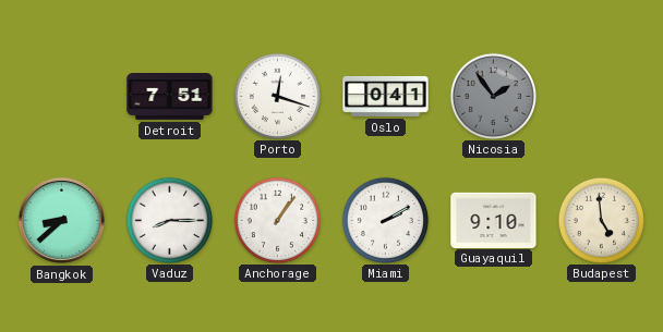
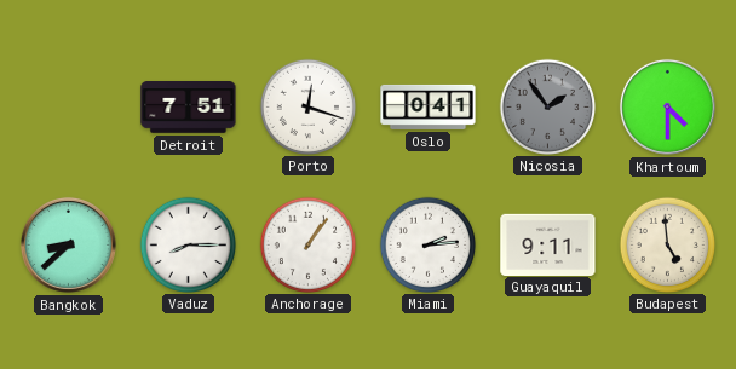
Khartoum: none -> 4:30 (667, 106)
Miami: 2:10 -> 2:14 (427, 244)
Guayaquil: 9:10 -> 9:11 (548, 244)
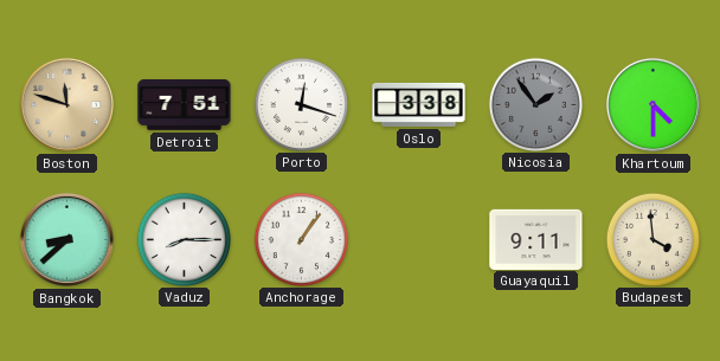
Boston: none -> 11:48 (66, 104)
Oslo: 0:41 -> 3:38 (419, 104)
Miami: 2:14 -> none (427, 244)
Budapest: 4:59 -> 3:59 (652, 239)
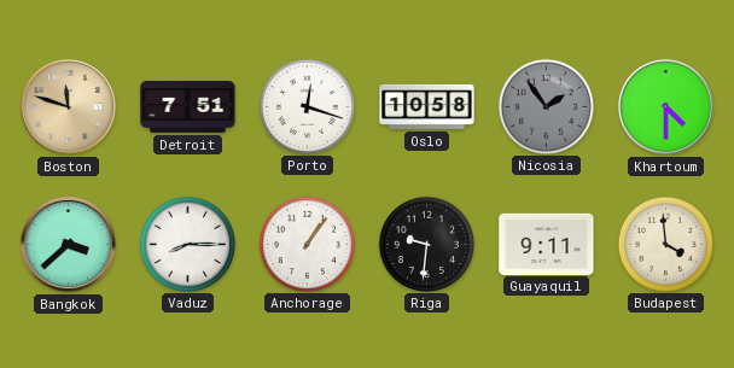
Oslo: 3:38 -> 10:58 (427, 106)
Bangkok: 8:38 -> 3:38 (68, 244)
Riga: none -> 9:31 (426, 244)
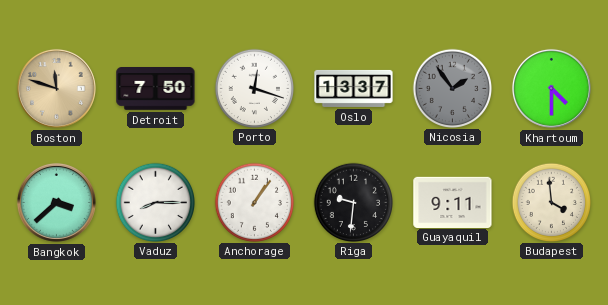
Detroit: 7:51 -> 7:50 (156, 89)
Oslo: 10:58 -> 13:37 (354, 88)
